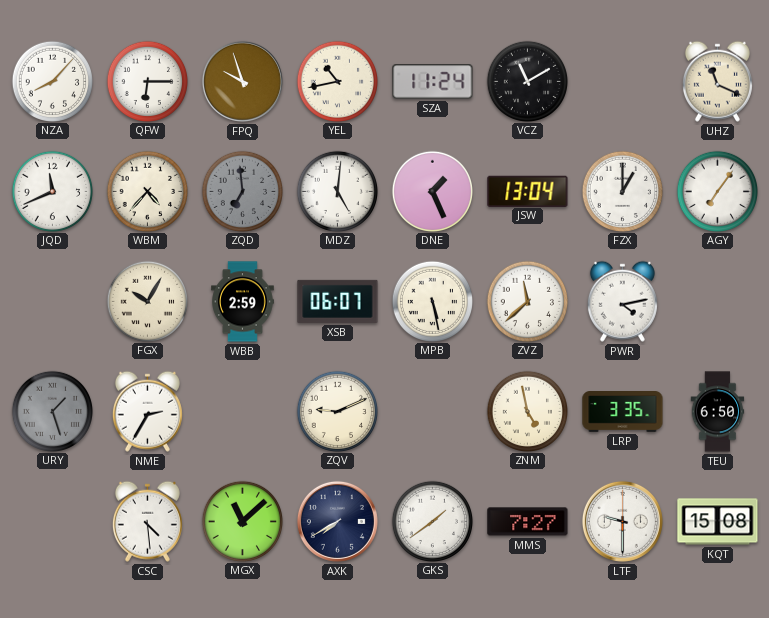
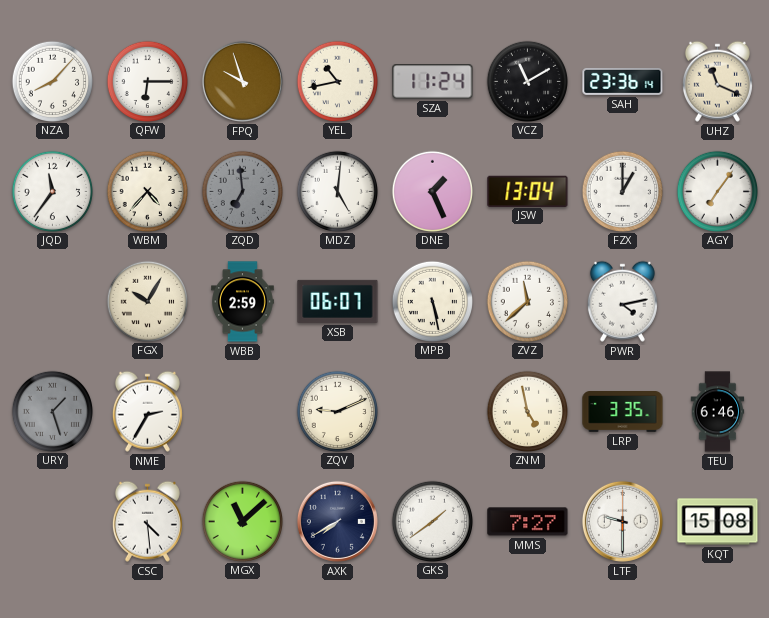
SAH: none -> 23:36 (623, 81)
JQD: 11:41 -> 11:36 (52, 191)
TEU: 6:50 -> 6:46 (718, 412)
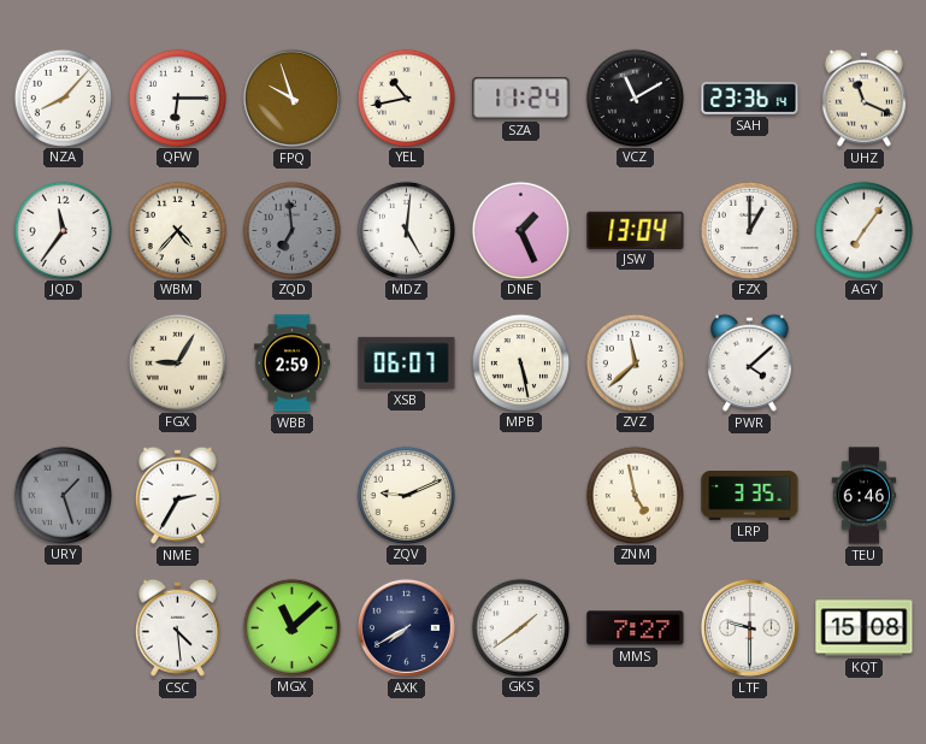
FGX: 10:05 -> 9:05 (177, 362)
PWR: 4:13 -> 4:08 (749, 362)
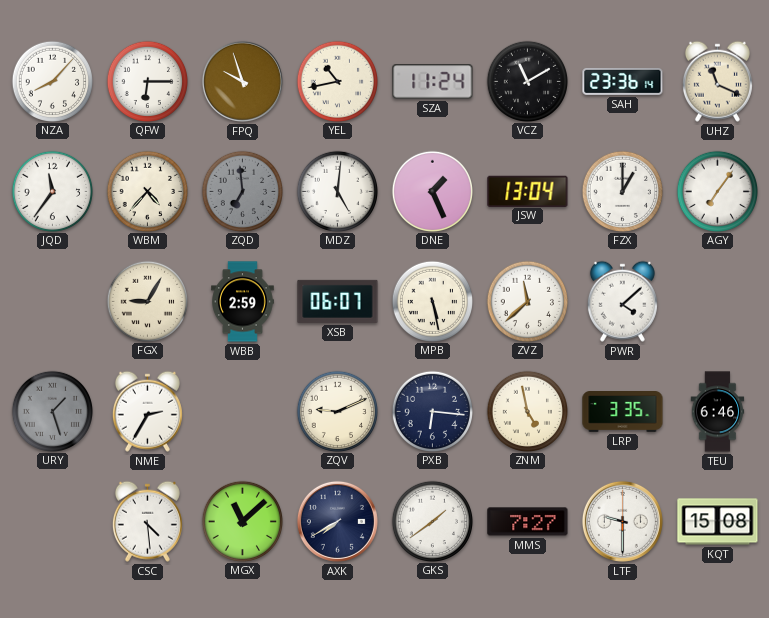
PXB: none -> 6:16 (432, 411)
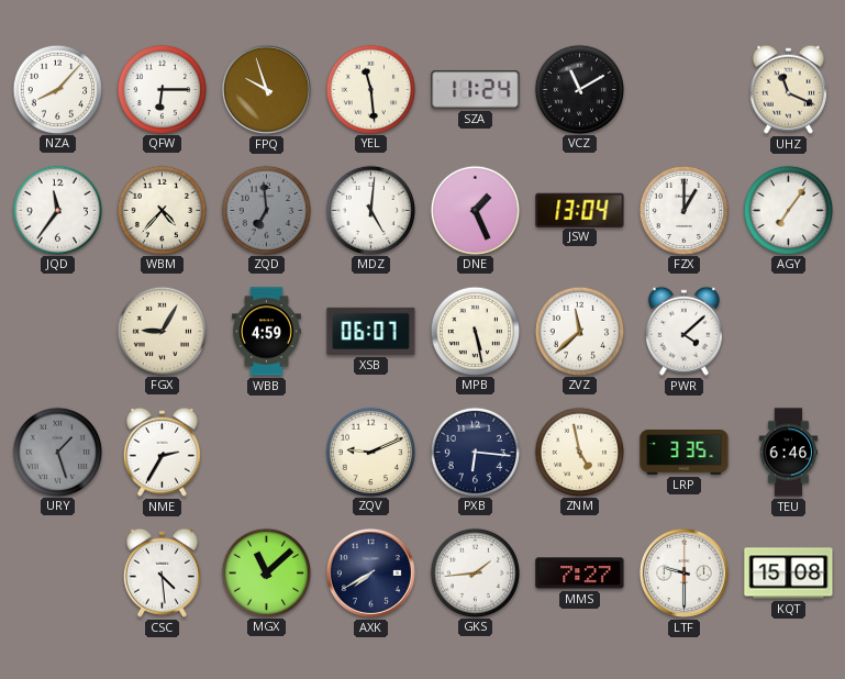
YEL: 10:43 -> 11:29 (370, 89)
SAH: 23:36 -> none (623, 81)
WBB: 2:59 -> 4:59 (267, 332)
GKS: 1:39 -> 1:44 (475, 572)
